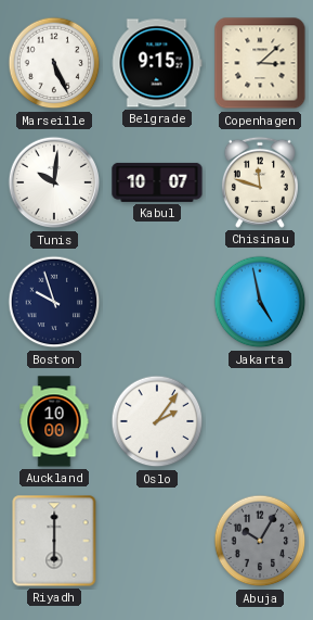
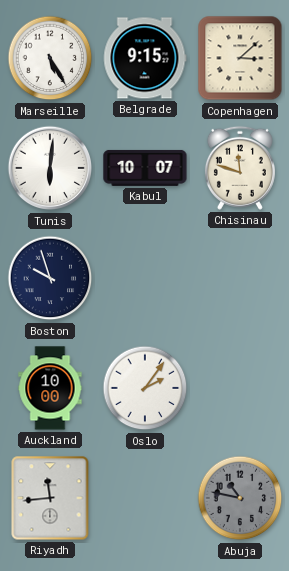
Marseille: 5:26 -> 5:25 (50, 58)
Tunis: 10:01 -> 6:01 (50, 168)
Jakarta: 4:58 -> none (260, 302)
Riyadh: 6:00 -> 11:44 (50, 498)
Abuja: 10:05 -> 10:47 (240, 498)
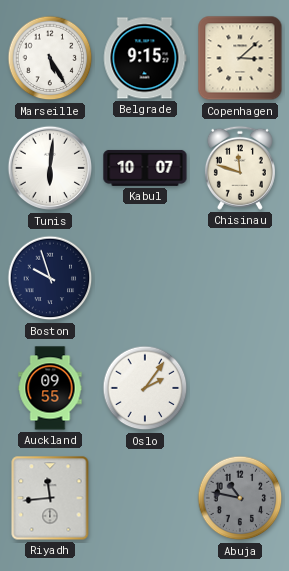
Auckland: 10:00 -> 09:55 (50, 388)
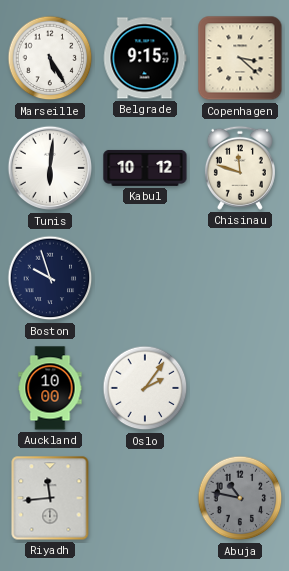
Copenhagen: 3:08 -> 3:22 (240, 58)
Kabul: 10:07 -> 10:12 (145, 168)
Auckland: 09:55 -> 10:00 (50, 388)
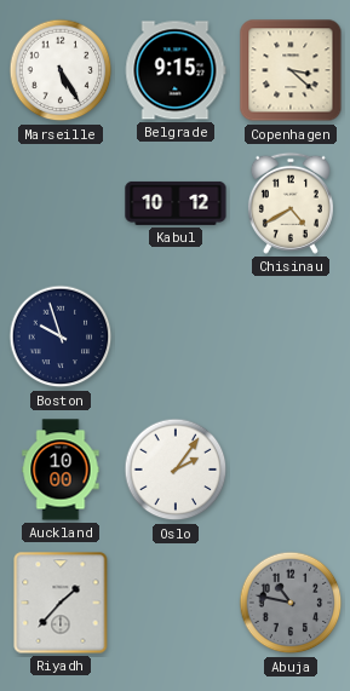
Tunis: 6:01 -> none (50, 168)
Chisinau: 11:48 -> 4:40 (291, 203)
Riyadh: 11:44 -> 1:37 (61, 603)
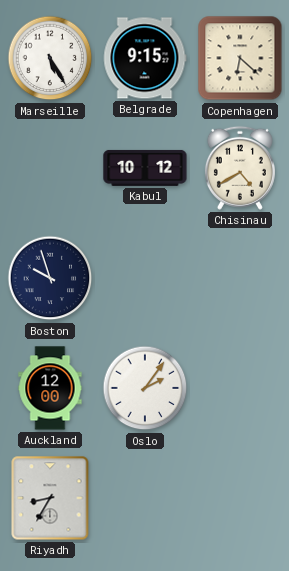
Copenhagen: 3:22 -> 6:22 (240, 58)
Auckland: 10:00 -> 12:00 (50, 388)
Riyadh: 1:37 -> 8:35 (50, 498)
Abuja: 10:47 -> none (291, 603)
